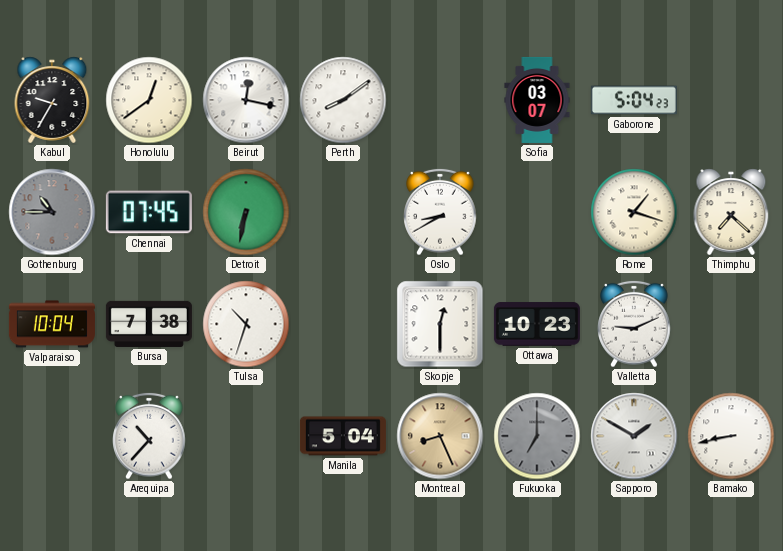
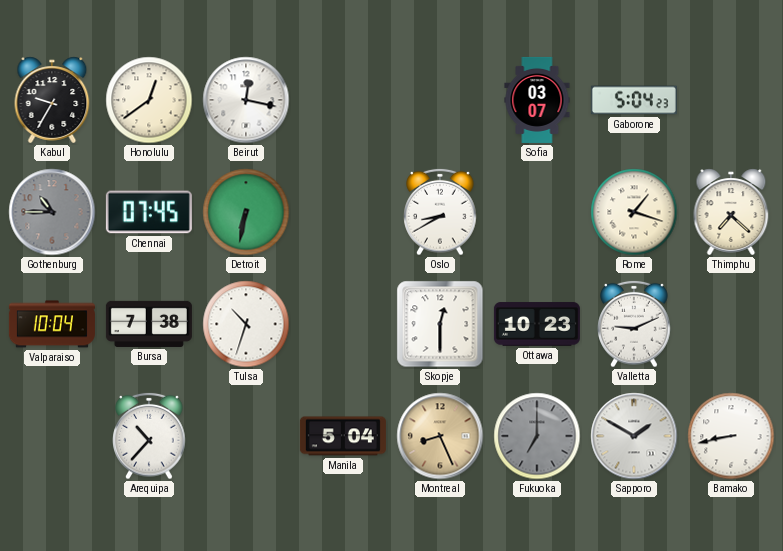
Perth: 8:09 -> none (343, 100)
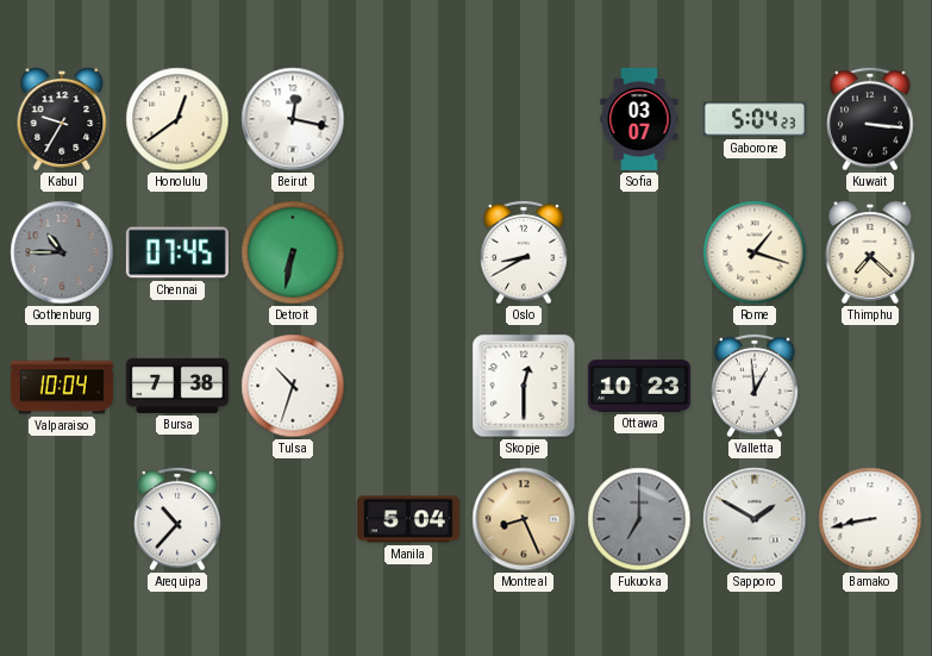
Kuwait: none -> 3:16 (870, 119)
Valletta: 9:11 -> 12:59 (755, 386)
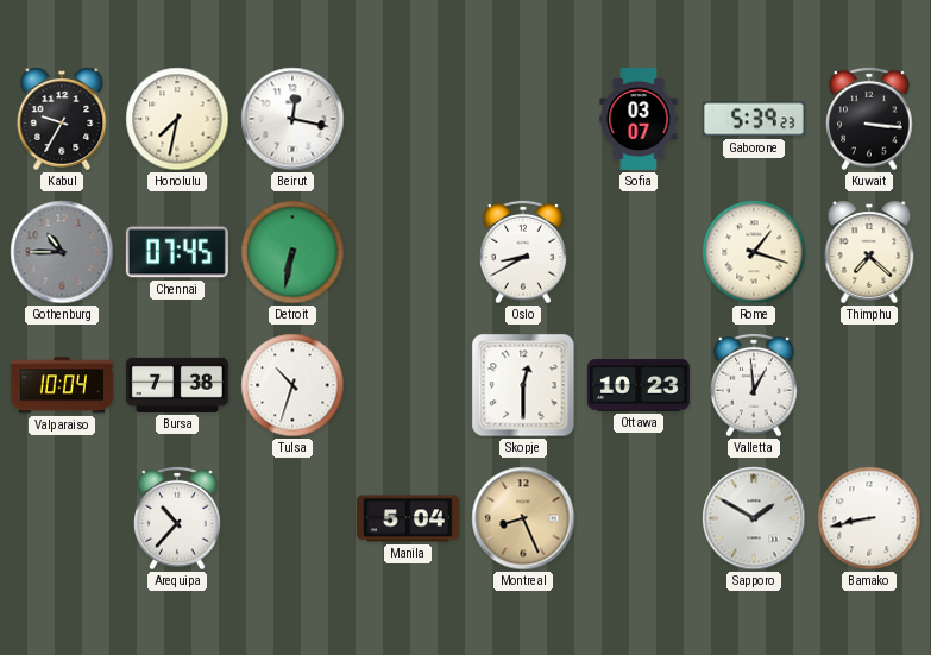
Honolulu: 12:39 -> 7:32 (177, 119)
Gaborone: 5:04 -> 5:39 (754, 119)
Fukuoka: 7:00 -> none (639, 519)
